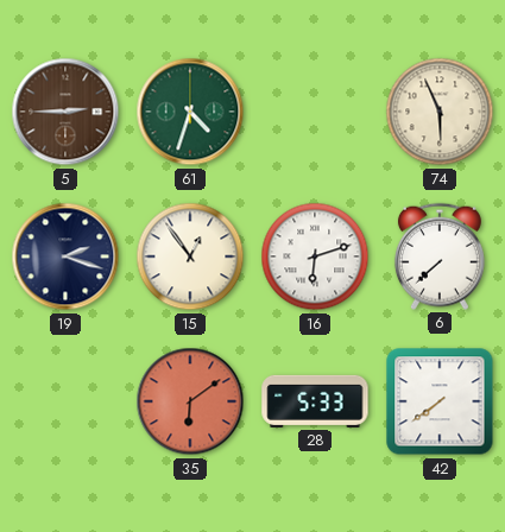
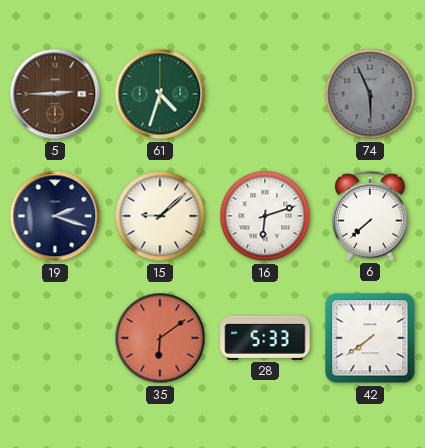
74 dial: cream -> grey (370, 94)
15: 12:54 -> 9:08 (160, 216)
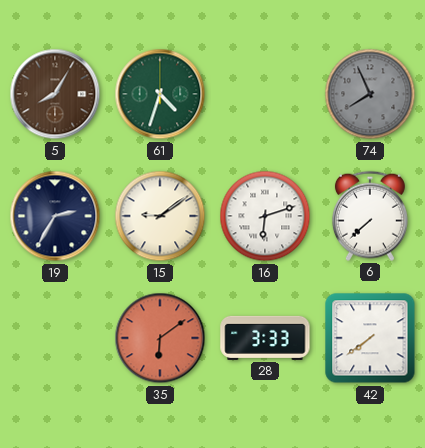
5: 2:45 -> 8:05 (55, 94)
74: 5:56 -> 7:56 (370, 94)
19: 2:18 -> 2:35 (55, 216)
15: 9:08 -> 9:09 (160, 216)
28: 5:33 -> 3:33 (265, 338)
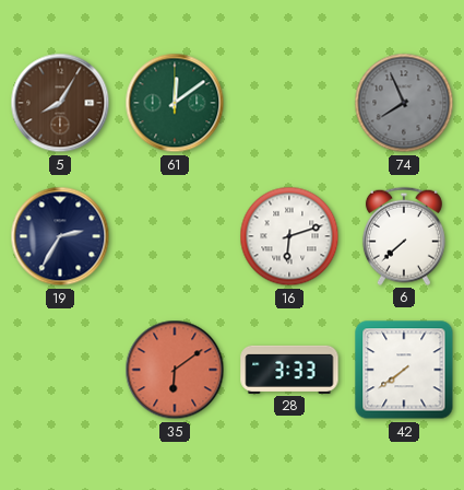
61: 4:33 -> 12:09 (175, 103)
15: 9:09 -> none (160, 216)
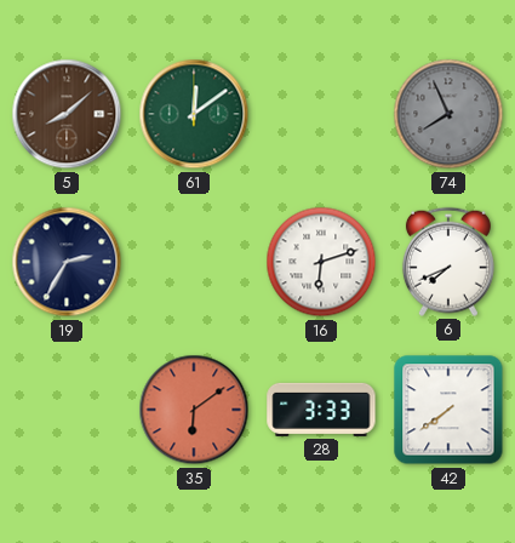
5: 8:05 -> 8:08 (67, 114)
6: 7:38 -> 7:41 (448, 262)
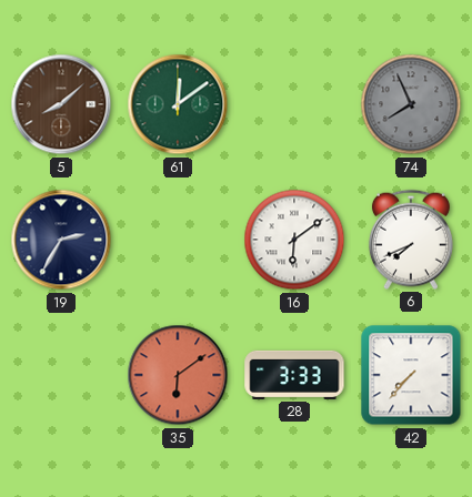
16: 6:12 -> 6:09 (294, 240)
42: 7:39 -> 7:37 (411, 375)
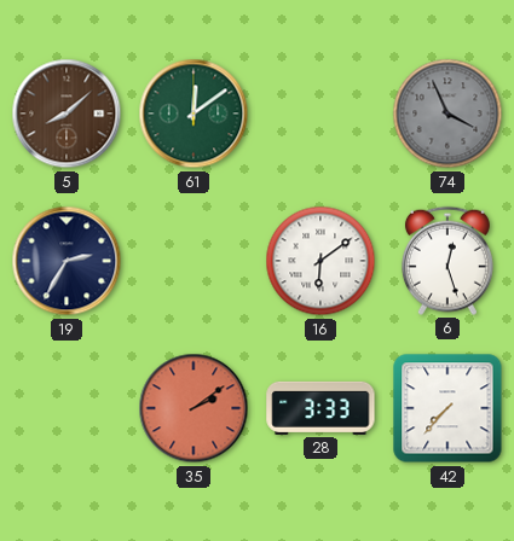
74: 7:56 -> 3:56 (447, 114)
6: 7:41 -> 12:27 (447, 261)
35: 6:09 -> 2:09 (194, 408)
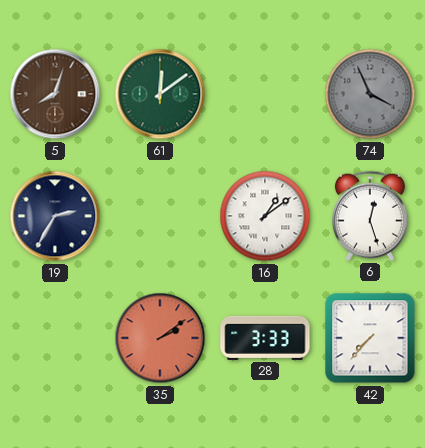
5: 8:08 -> 8:03 (55, 94)
16: 6:09 -> 1:09 (265, 216)
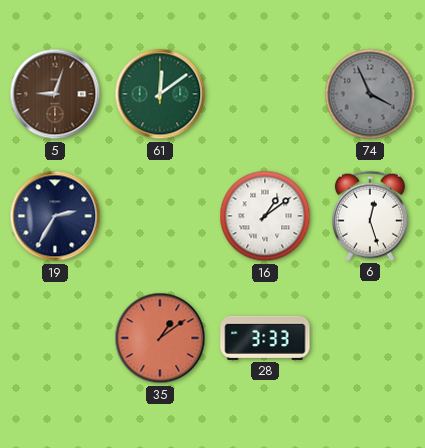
5: 8:03 -> 9:03 (55, 94)
35: 2:09 -> 1:09 (160, 338)
42: 7:37 -> none (370, 338)
